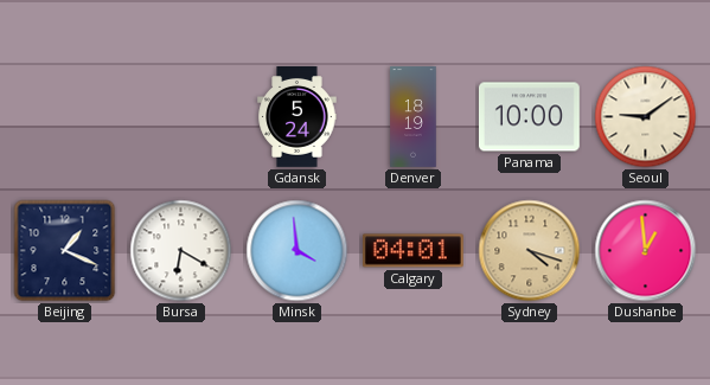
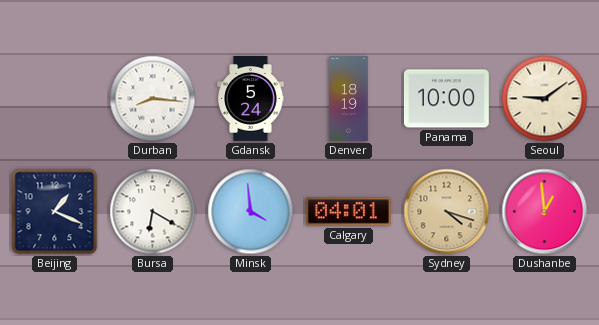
Durban: none -> 8:16 (153, 99)
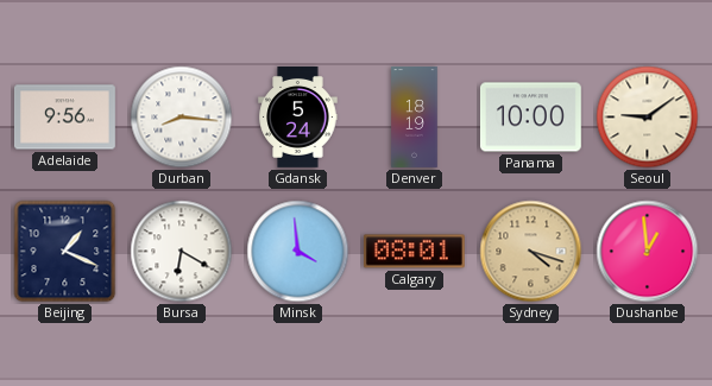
Adelaide: none -> 9:56 (64, 118)
Calgary: 04:01 -> 08:01 (414, 252)
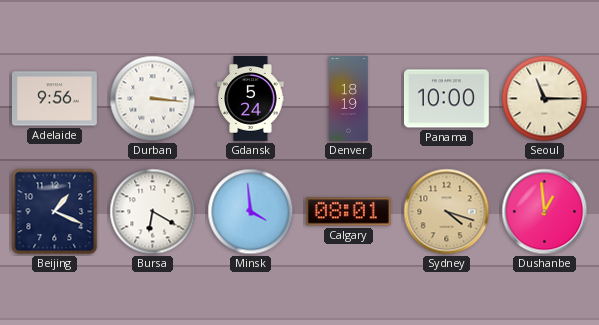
Durban: 8:16 -> 3:16 (153, 99)
Seoul: 9:09 -> 11:15 (545, 99)
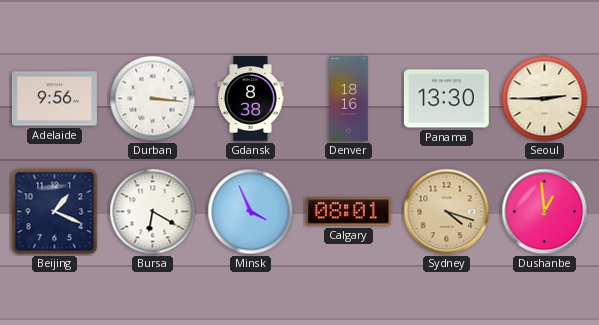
Gdansk: 5:24 -> 8:38 (251, 99)
Denver: 18:19 -> 18:16 (349, 99)
Panama: 10:00 -> 13:30 (446, 99)
Seoul: 11:15 -> 2:45 (545, 99)
Minsk: 3:59 -> 3:56 (251, 212)
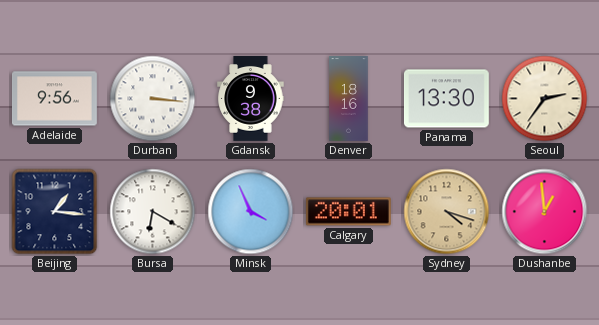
Gdansk: 8:38 -> 9:38 (251, 99)
Seoul: 2:45 -> 2:36 (545, 99)
Beijing: 1:19 -> 1:16 (55, 212)
Calgary: 08:01 -> 20:01 (348, 212)
